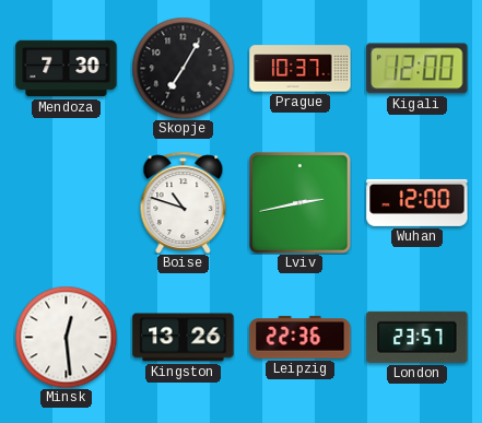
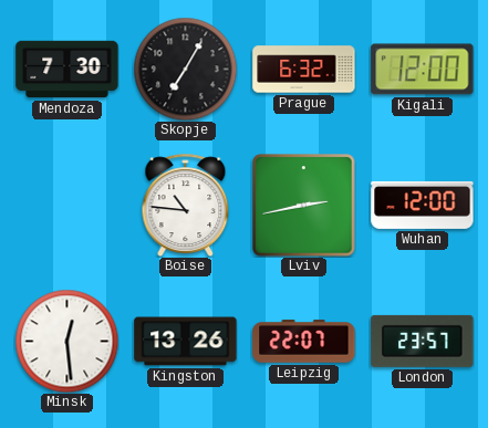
Prague: 10:37 -> 6:32 (304, 70)
Boise: 10:48 -> 10:46 (186, 205)
Leipzig: 22:36 -> 22:07 (304, 342)
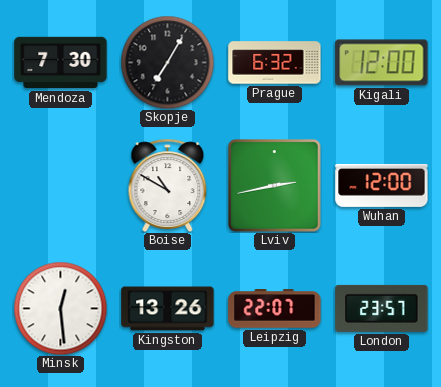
Boise: 10:46 -> 10:50 (168, 185)
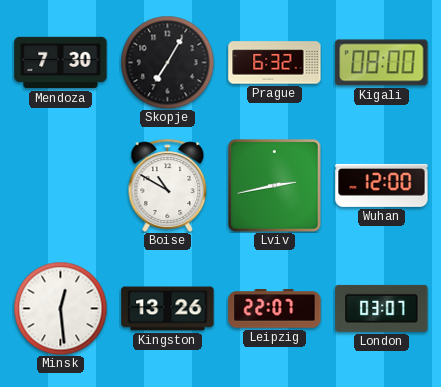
Kigali: 12:00 -> 08:00 (382, 63)
London: 23:57 -> 03:07 (382, 308)
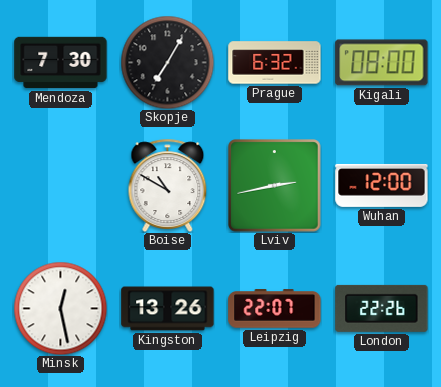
Minsk: 12:29 -> 12:28 (60, 308)
London: 03:07 -> 22:26 (382, 308)
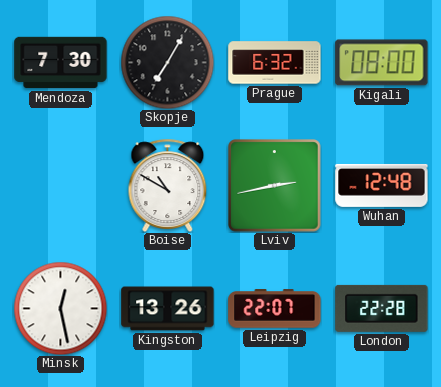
Wuhan: 12:00 -> 12:48 (382, 185)
London: 22:26 -> 22:28 (382, 308)
